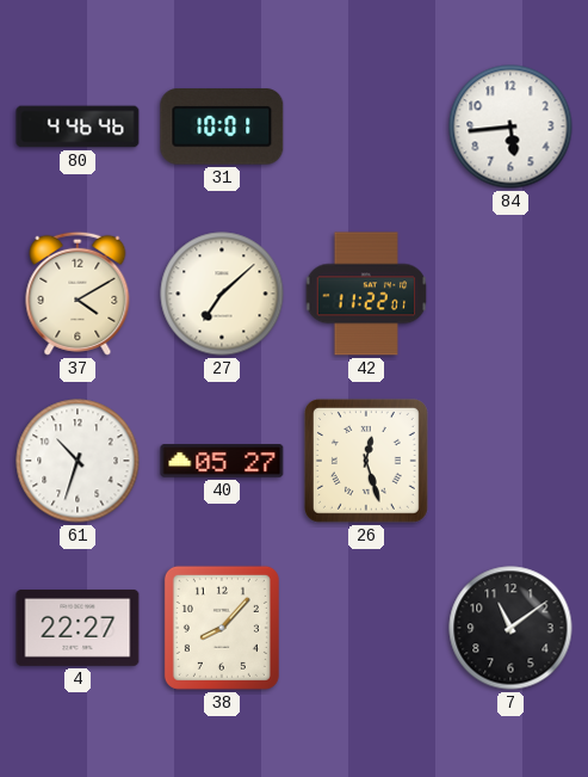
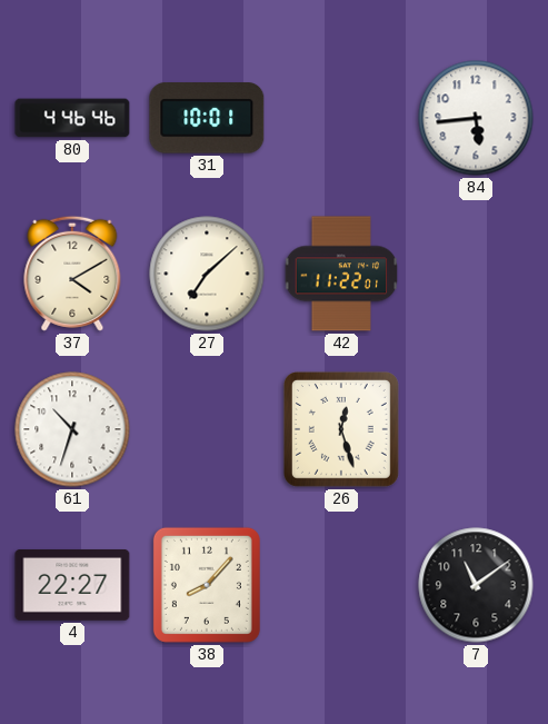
40: 05:27 -> none (222, 462)
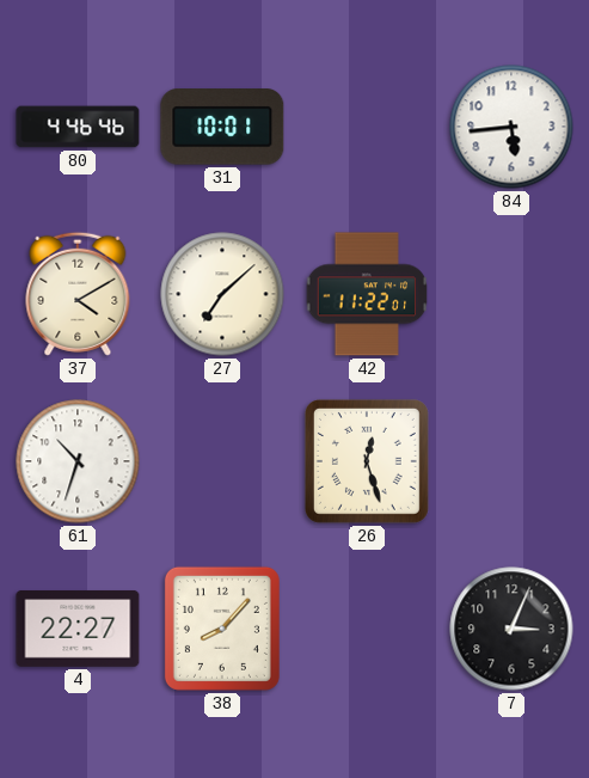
7: 11:09 -> 3:04 (511, 629)
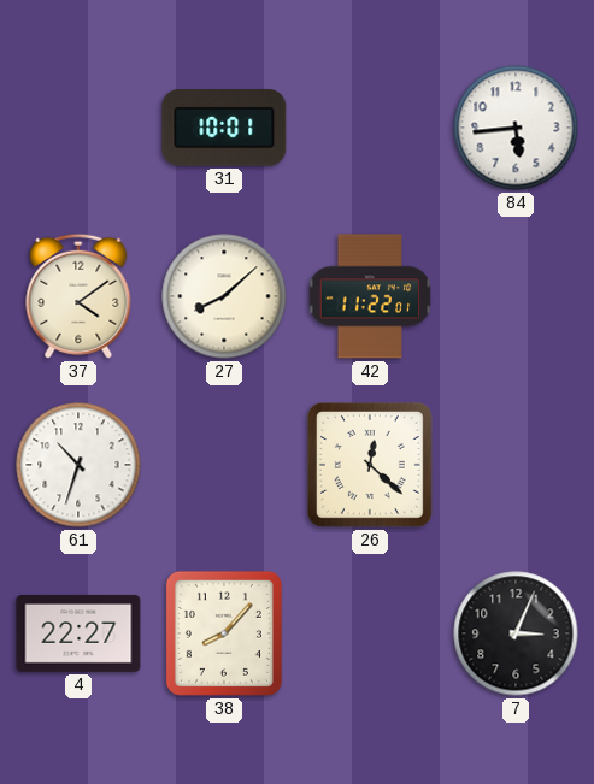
80: 4:46 -> none (78, 127)
37: 4:10 -> 4:09 (78, 296)
27: 7:08 -> 8:08 (224, 296)
26: 12:27 -> 12:22 (370, 465)
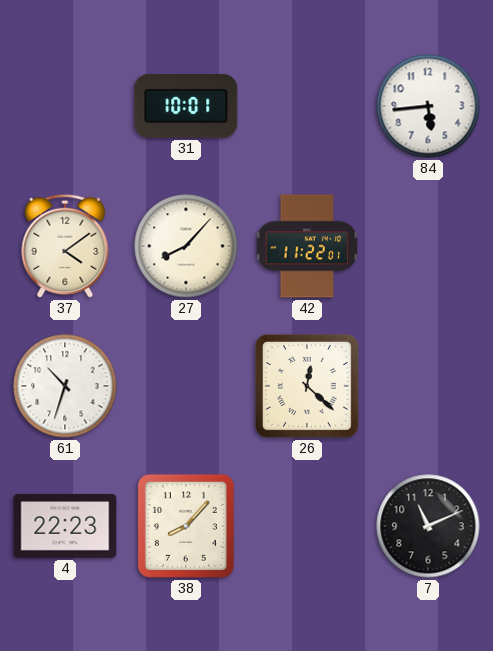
27: 8:08 -> 8:07 (186, 246)
4: 22:27 -> 22:23 (65, 526)
7: 3:04 -> 11:11 (428, 526)
